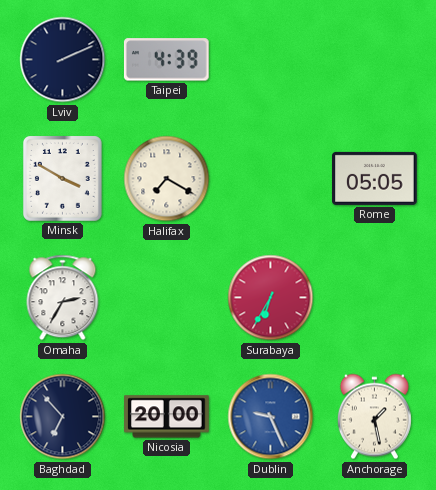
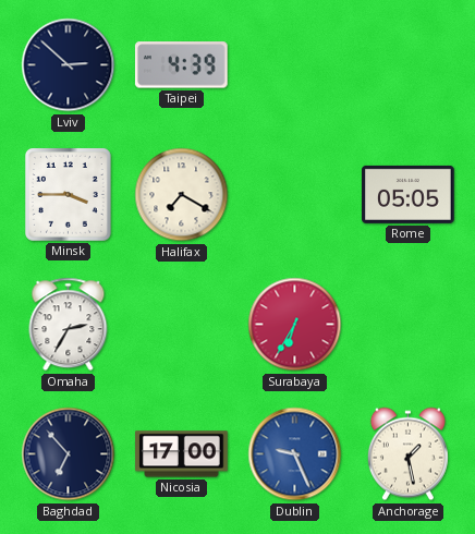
Lviv: 2:11 -> 2:52 (69, 65)
Minsk: 3:50 -> 3:45 (68, 194)
Nicosia: 20:00 -> 17:00 (182, 454)
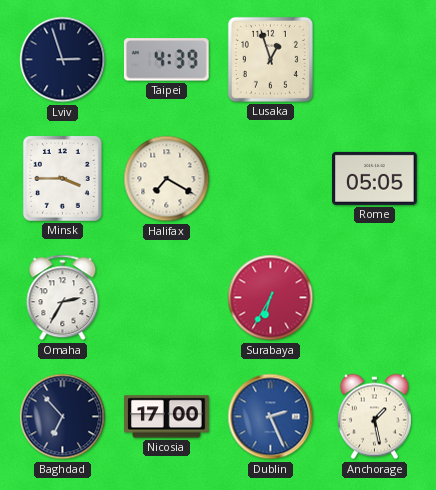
Lviv: 2:52 -> 2:57 (63, 60)
Lusaka: none -> 12:57 (270, 59)
Dublin: 9:26 -> 2:26 (271, 417)
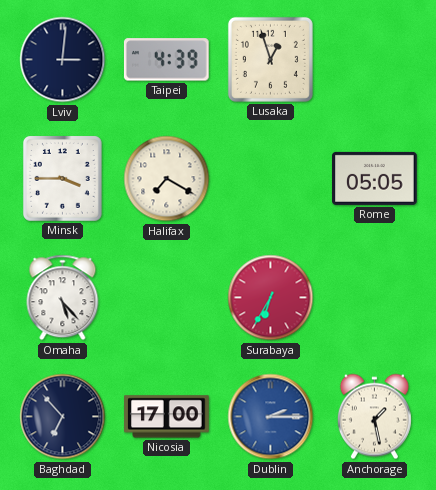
Lviv: 2:57 -> 3:01 (63, 60)
Omaha: 2:35 -> 5:23 (63, 298)
Dublin: 2:26 -> 2:15 (271, 417)
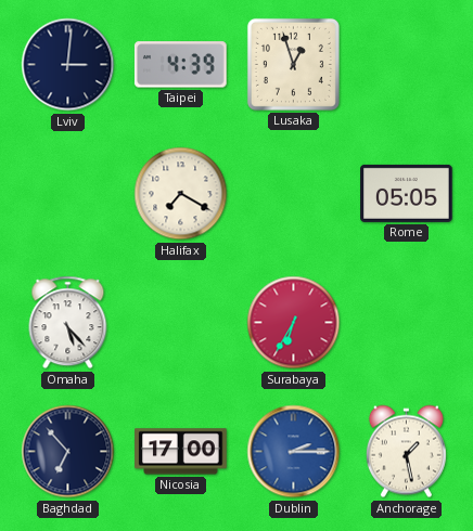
Minsk: 3:45 -> none (62, 178)
